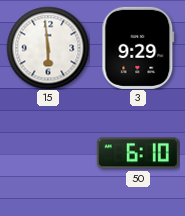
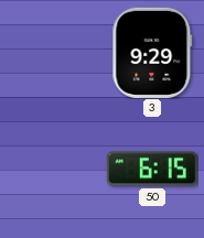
15: 5:59 -> none (48, 48)
50: 6:10 -> 6:15 (152, 169)
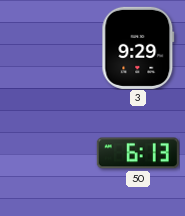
50: 6:15 -> 6:13 (138, 153)
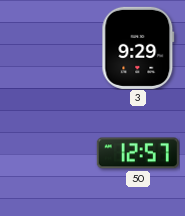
50: 6:13 -> 12:57 (138, 153)
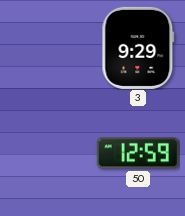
50: 12:57 -> 12:59 (138, 153)
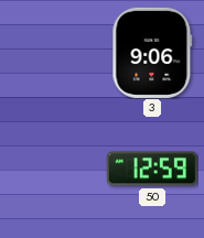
3: 9:29 -> 9:06 (152, 53)
